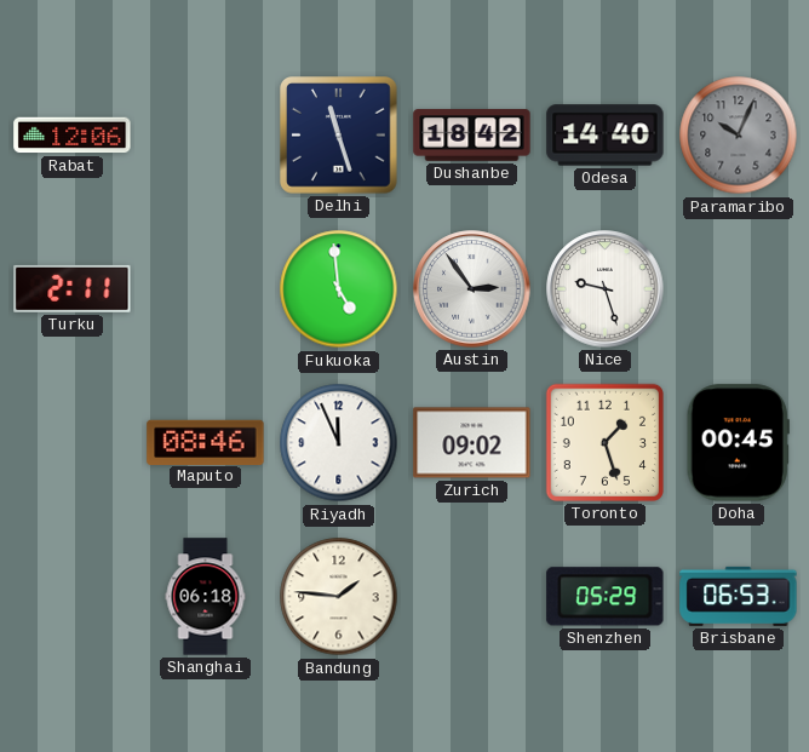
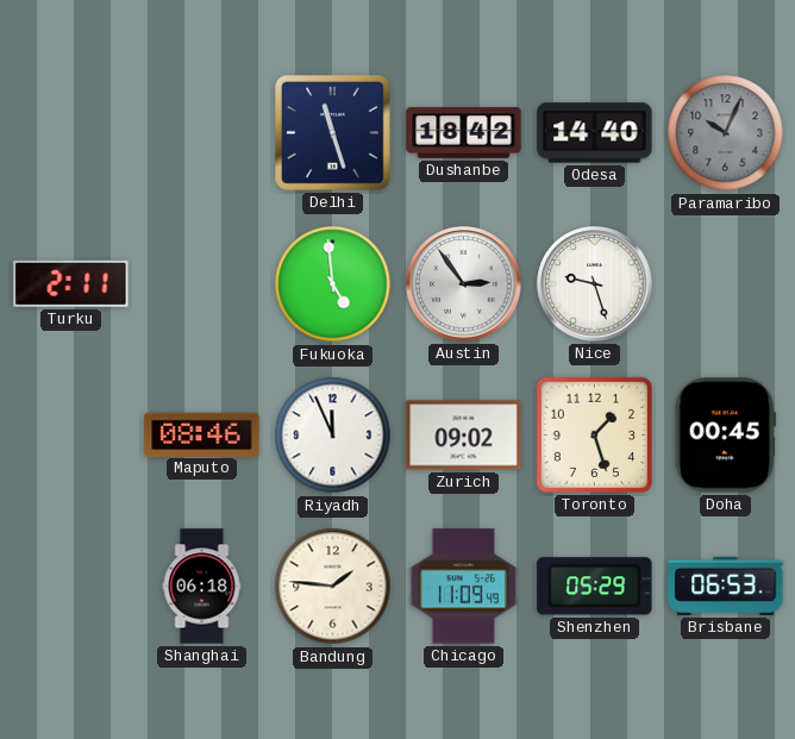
Rabat: 12:06 -> none (73, 136)
Chicago: none -> 11:09 (464, 587)
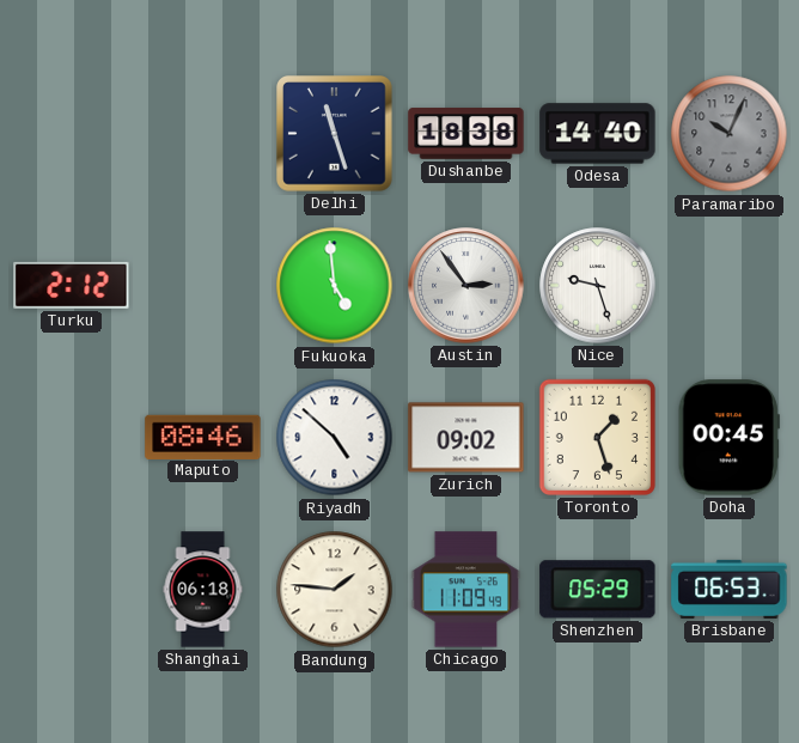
Dushanbe: 18:42 -> 18:38 (466, 134)
Turku: 2:11 -> 2:12 (72, 285)
Riyadh: 11:56 -> 4:52 (335, 438)
